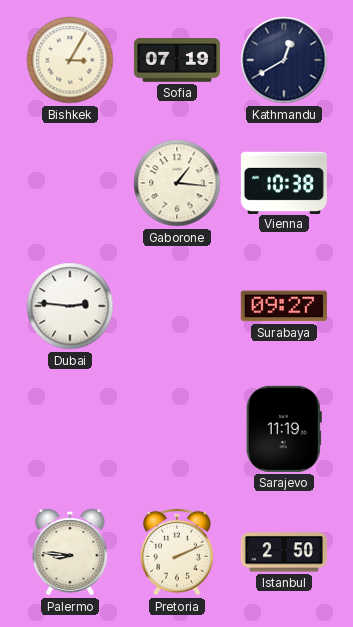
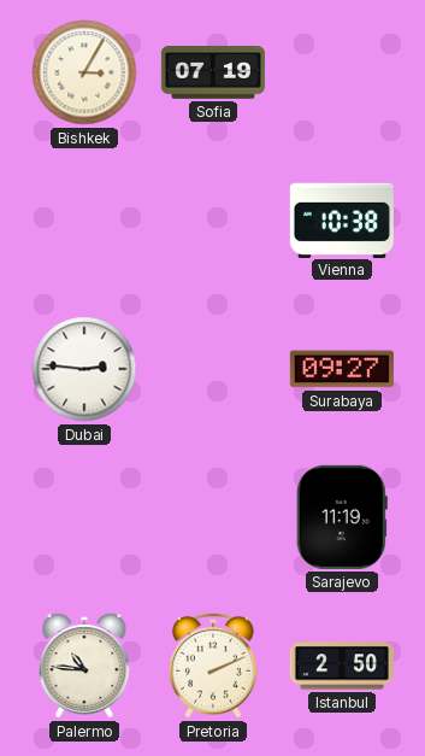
Kathmandu: 12:40 -> none (284, 60)
Gaborone: 1:16 -> none (177, 183)
Palermo: 8:46 -> 10:46 (84, 666)
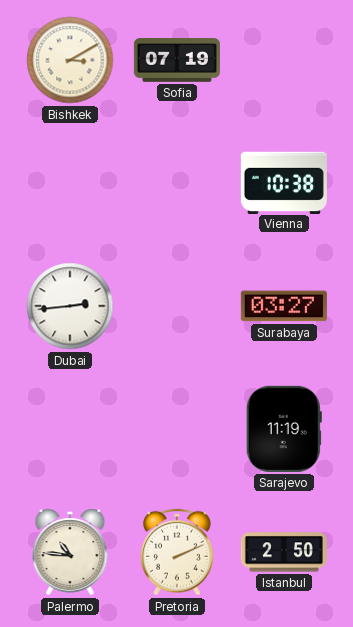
Bishkek: 3:05 -> 3:10 (70, 60)
Dubai: 2:46 -> 2:44 (70, 306)
Surabaya: 09:27 -> 03:27 (284, 306)
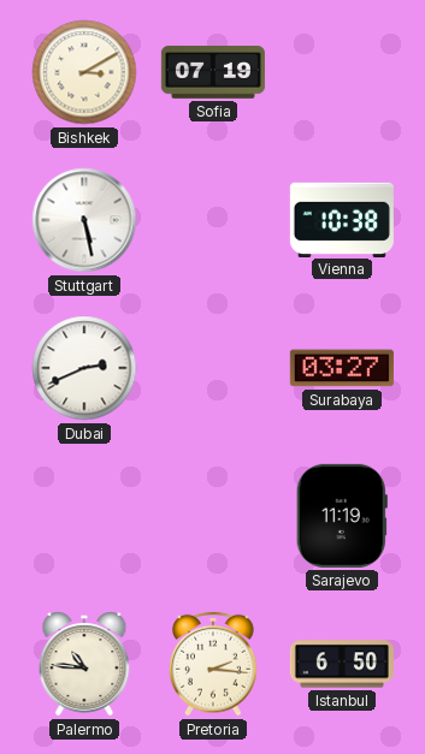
Stuttgart: none -> 5:28 (84, 220)
Dubai: 2:44 -> 2:41 (84, 368)
Pretoria: 2:11 -> 2:16 (213, 664)
Istanbul: 2:50 -> 6:50 (342, 664)
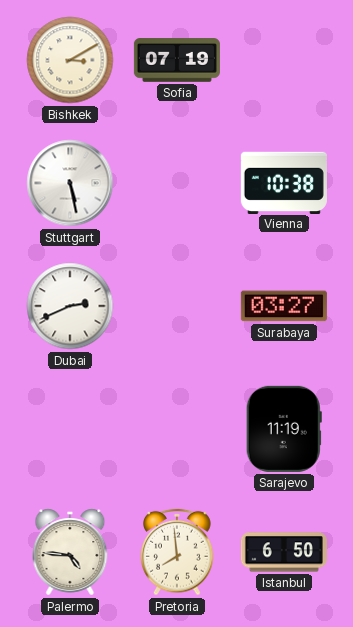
Palermo: 10:46 -> 4:46 (70, 552)
Pretoria: 2:16 -> 7:59 (177, 552)
